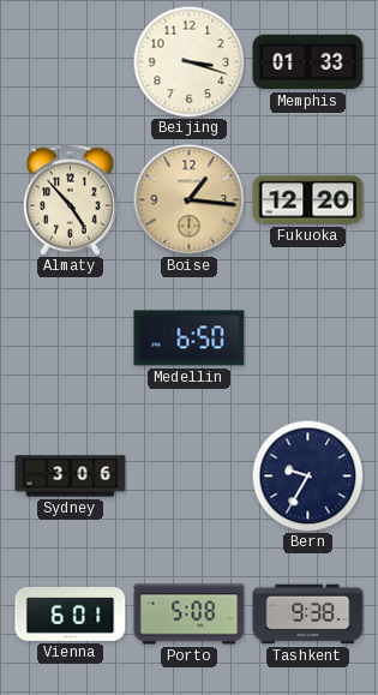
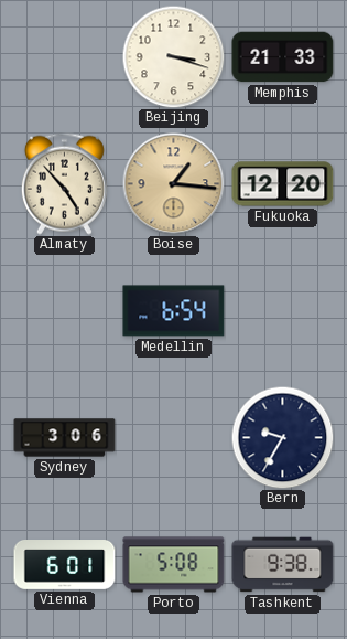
Memphis: 01:33 -> 21:33 (283, 57)
Medellin: 6:50 -> 6:54 (174, 311)
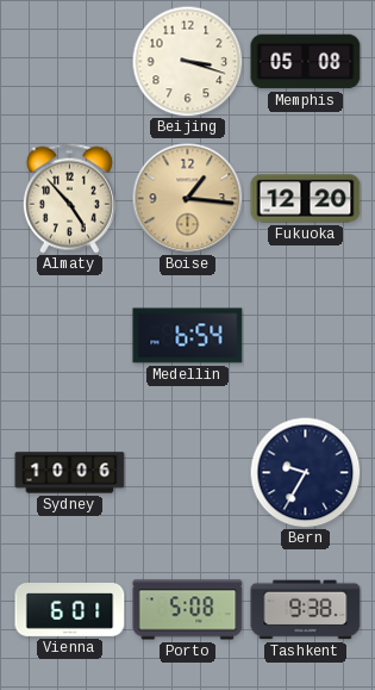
Memphis: 21:33 -> 05:08 (306, 62)
Sydney: 3:06 -> 10:06 (70, 473)
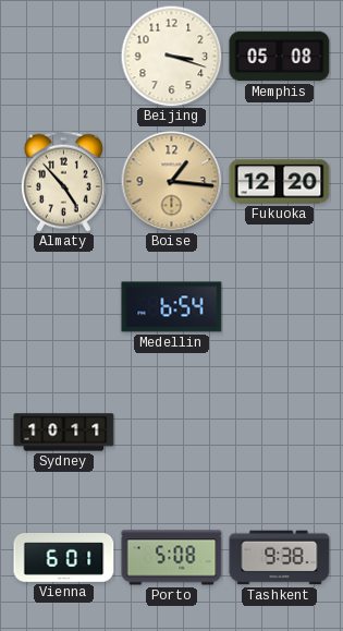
Sydney: 10:06 -> 10:11 (64, 433)
Bern: 9:35 -> none (305, 472)
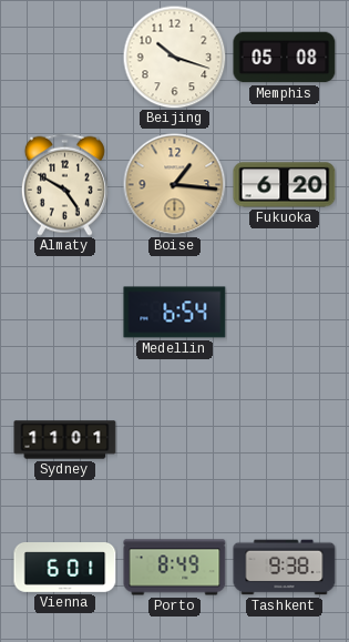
Beijing: 3:18 -> 10:18 (174, 57)
Almaty: 4:53 -> 4:50 (64, 184)
Fukuoka: 12:20 -> 6:20 (285, 185)
Sydney: 10:11 -> 11:01 (65, 440)
Porto: 5:08 -> 8:49 (175, 568)
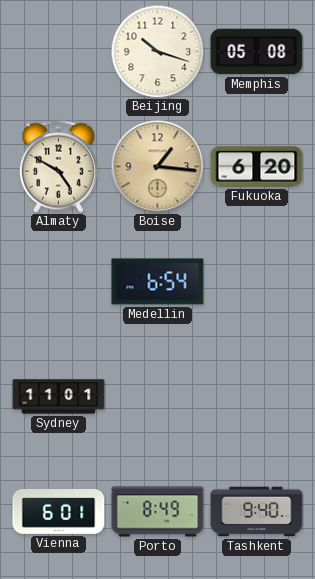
Tashkent: 9:38 -> 9:40 (257, 512)
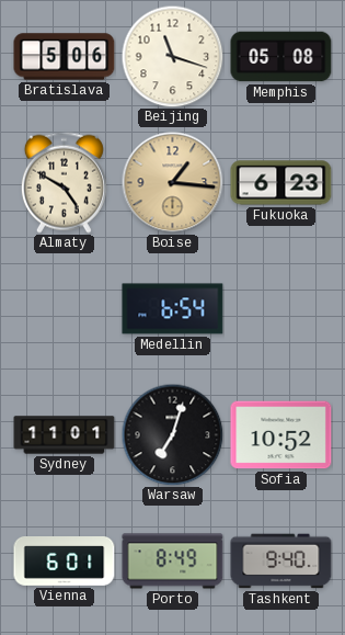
Bratislava: none -> 5:06 (65, 57)
Beijing: 10:18 -> 11:18 (172, 56)
Fukuoka: 6:20 -> 6:23 (281, 183)
Warsaw: none -> 7:03 (172, 434)
Sofia: none -> 10:52 (281, 435)
